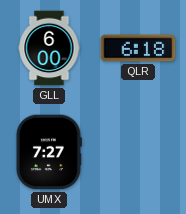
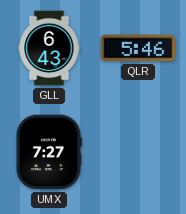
GLL: 6:00 -> 6:43 (49, 48)
QLR: 6:18 -> 5:46 (138, 48)
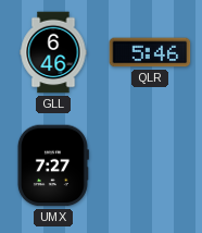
GLL: 6:43 -> 6:46 (53, 52)
